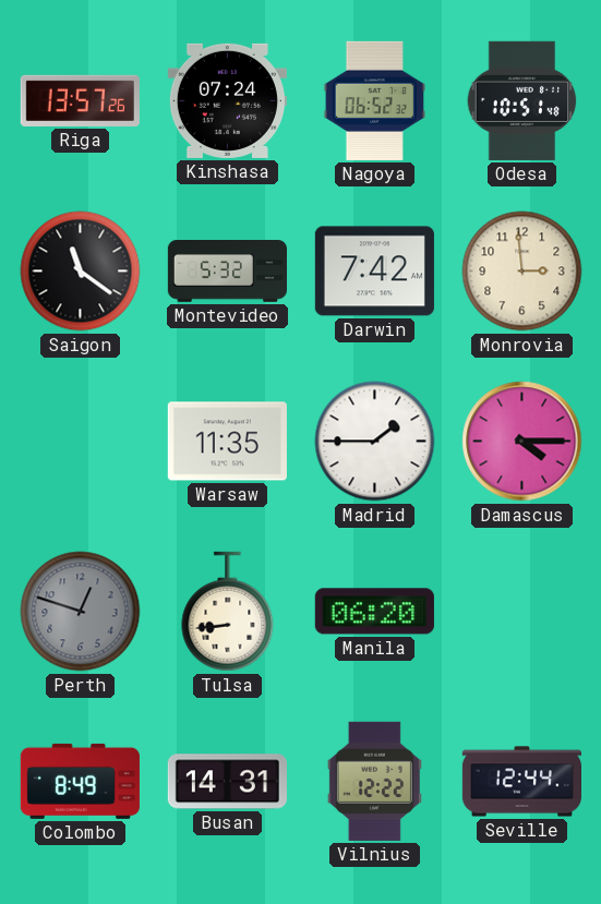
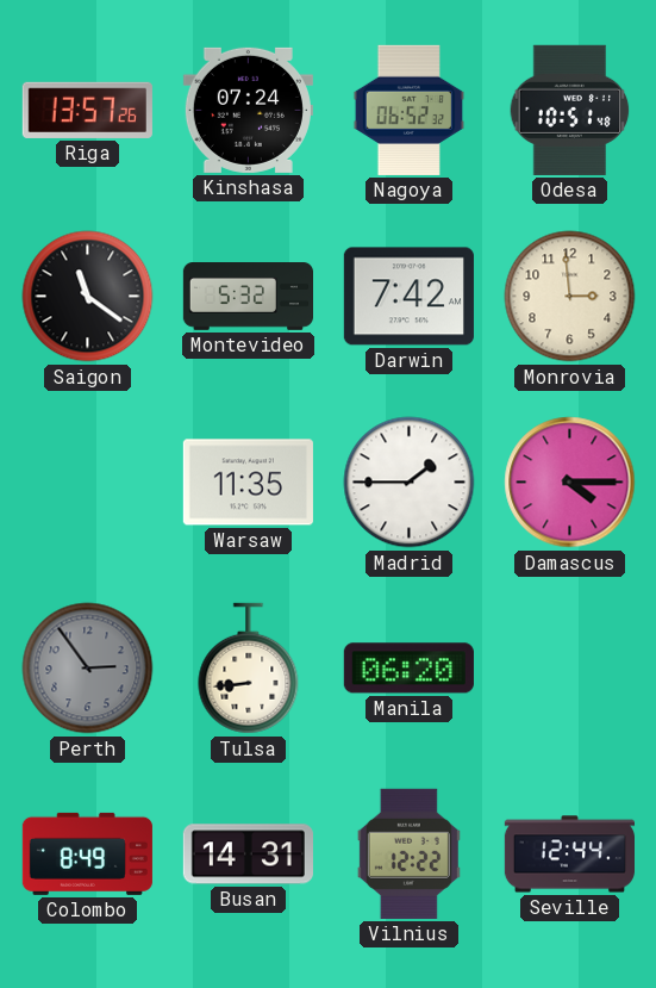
Perth: 12:48 -> 2:54 (88, 669)
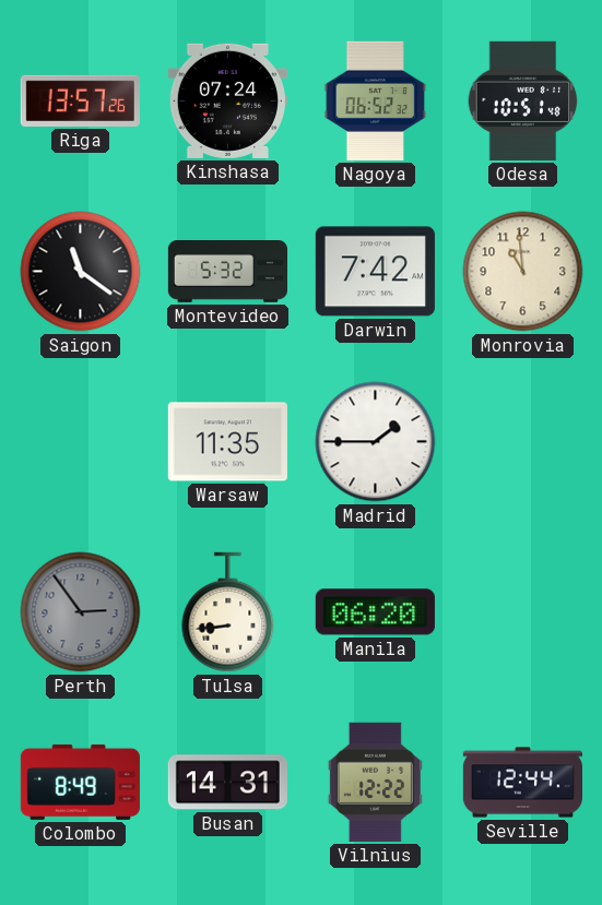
Monrovia: 2:59 -> 10:59 (523, 272)
Damascus: 4:15 -> none (570, 483)
